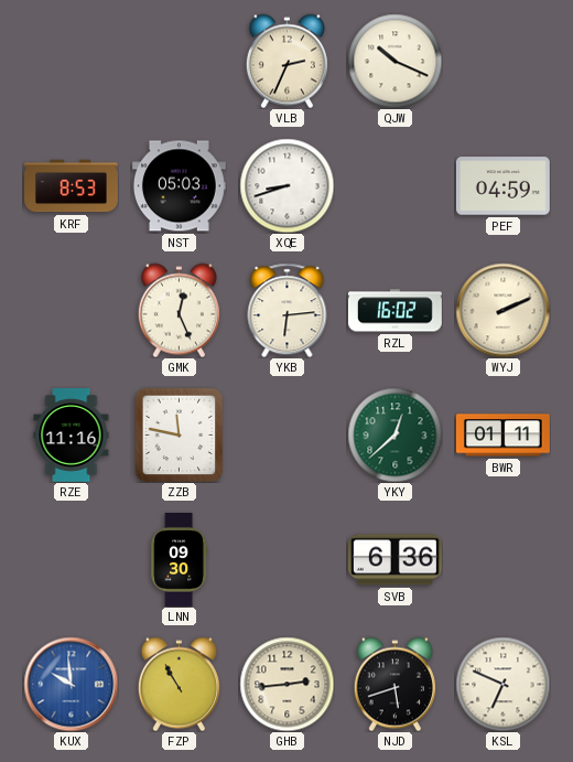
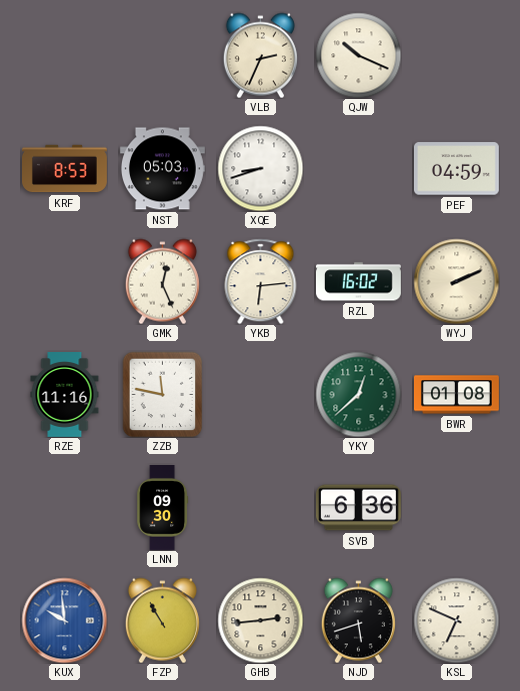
BWR: 01:11 -> 01:08 (456, 395)
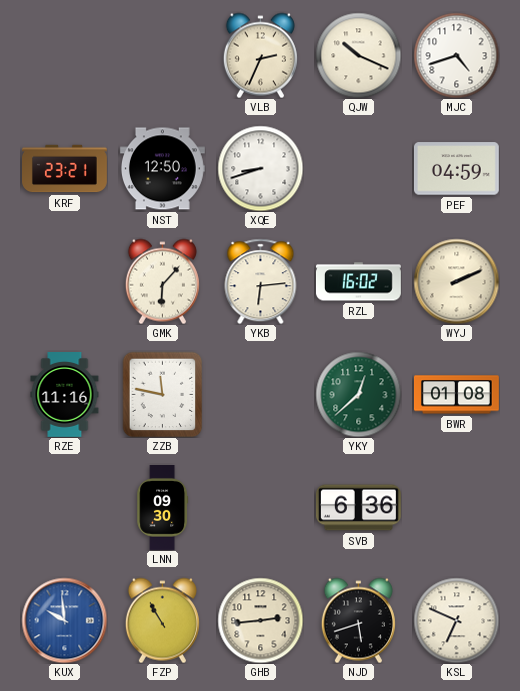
MJC: none -> 4:42 (456, 55)
KRF: 8:53 -> 23:21 (65, 169)
NST: 05:03 -> 12:50 (162, 169)
GMK: 12:26 -> 6:07 (162, 281)
